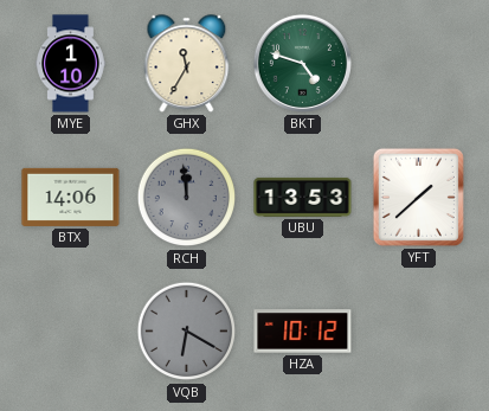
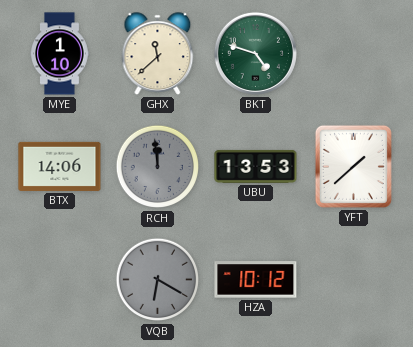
GHX: 11:35 -> 11:38 (158, 54)
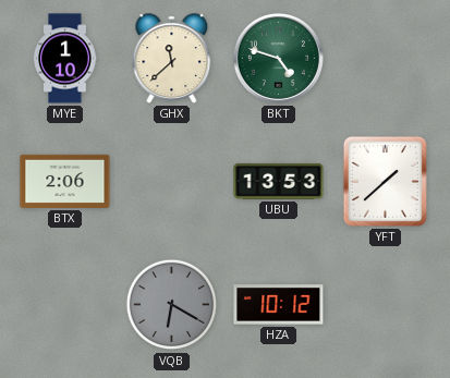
BTX: 14:06 -> 2:06 (65, 181)
RCH: 11:59 -> none (158, 167)
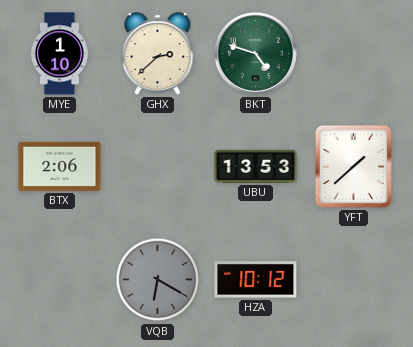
GHX: 11:38 -> 2:38 (158, 54)
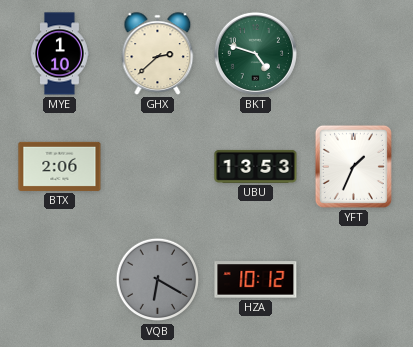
YFT: 1:38 -> 1:34 (353, 166)
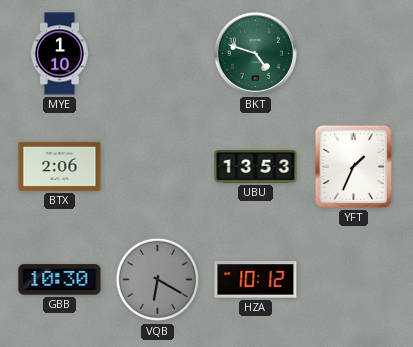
GHX: 2:38 -> none (158, 54)
GBB: none -> 10:30 (60, 280)
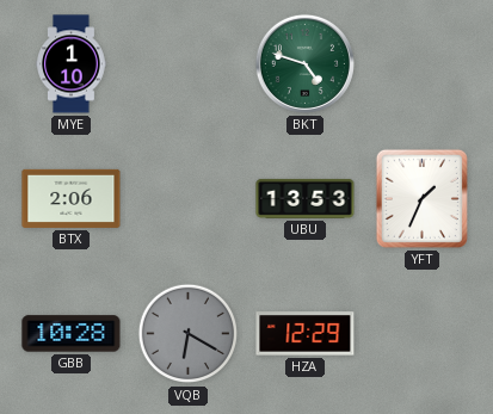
GBB: 10:30 -> 10:28 (72, 334)
HZA: 10:12 -> 12:29 (306, 334)
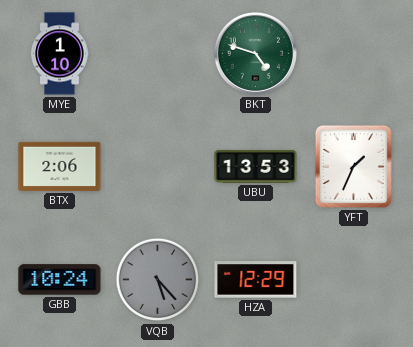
GBB: 10:28 -> 10:24 (60, 280)
VQB: 6:20 -> 5:23 (158, 280)
